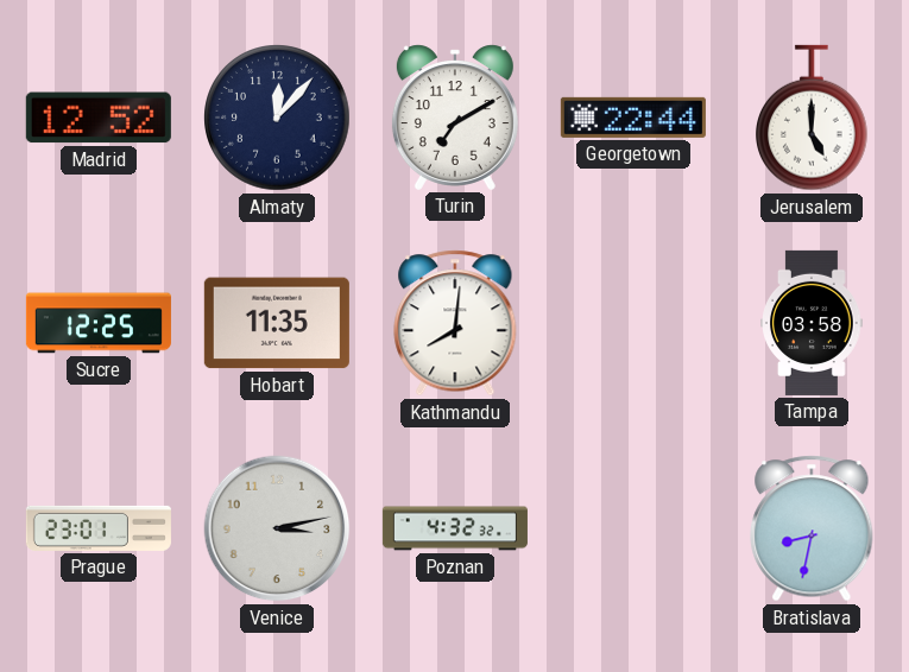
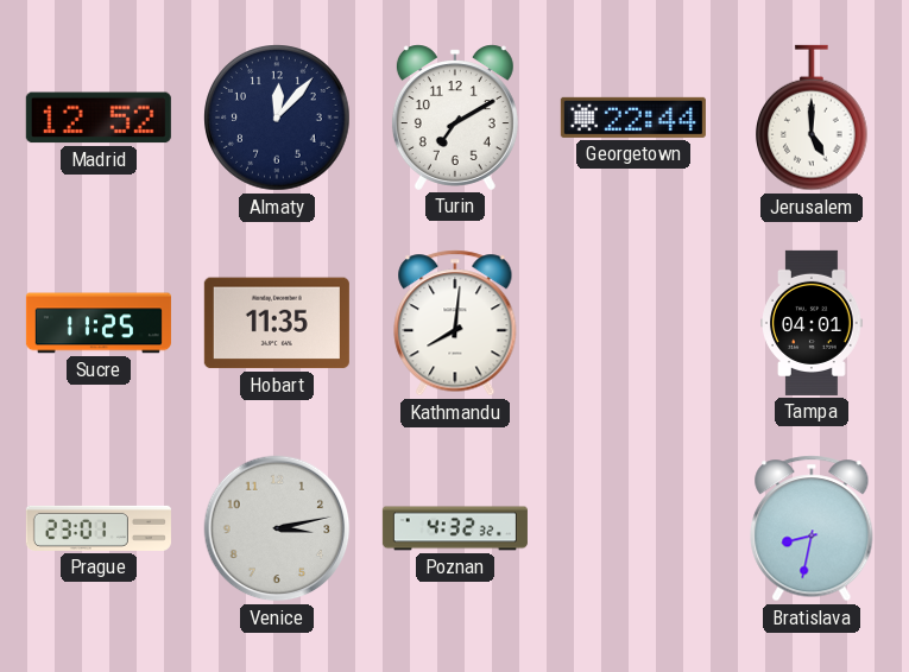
Sucre: 12:25 -> 11:25 (99, 323)
Tampa: 03:58 -> 04:01 (812, 323)
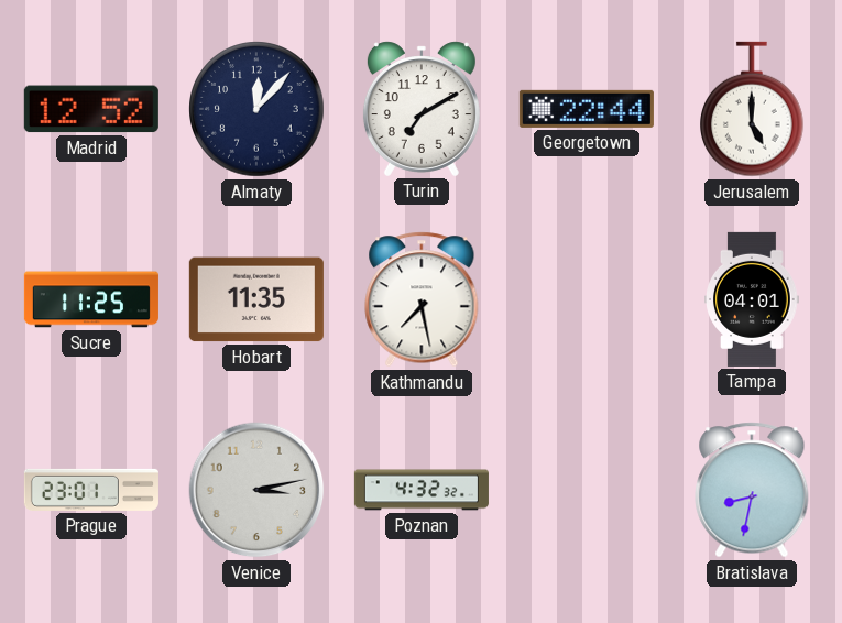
Kathmandu: 8:01 -> 7:28 (422, 299)
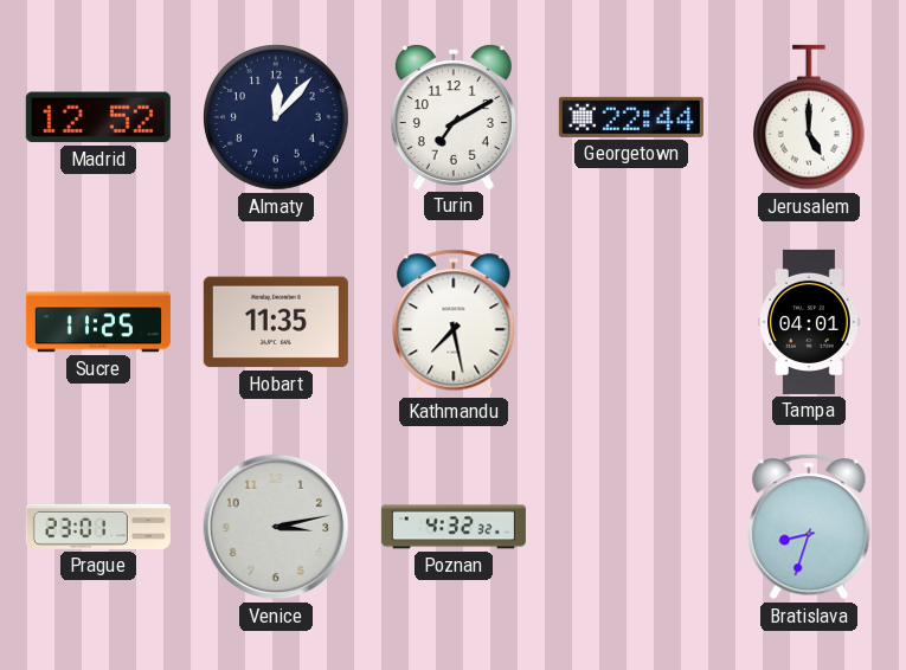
Bratislava: 8:32 -> 8:33 (809, 527)
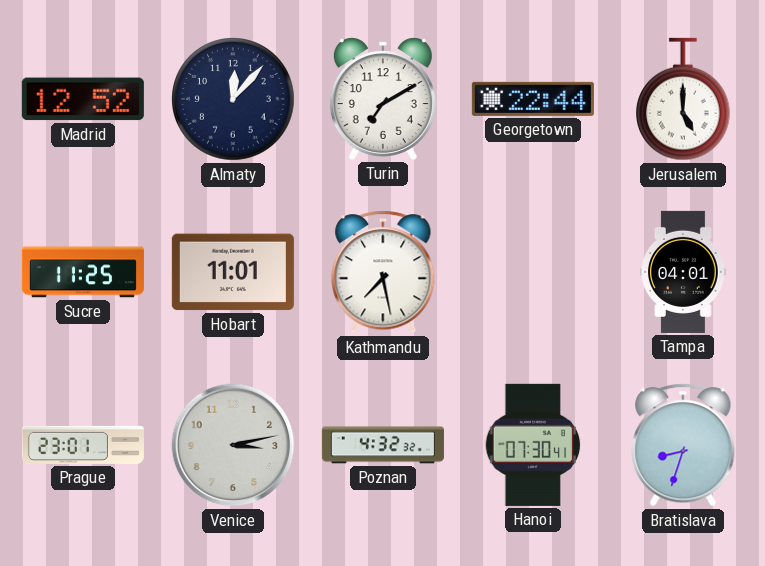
Hobart: 11:35 -> 11:01 (233, 272)
Hanoi: none -> 07:30 (533, 445)
